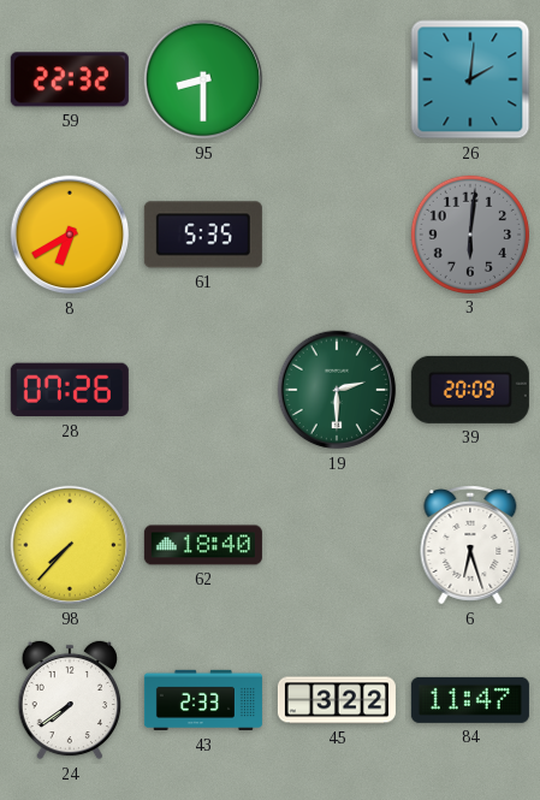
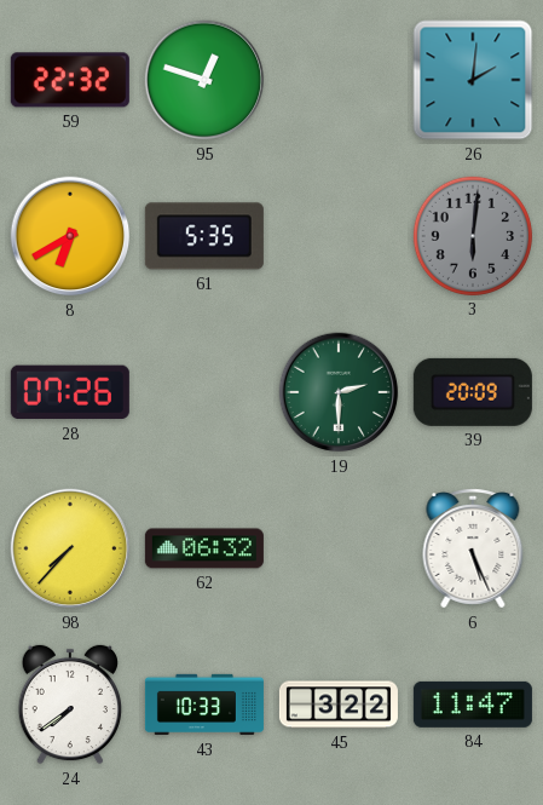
95: 8:30 -> 12:48 (204, 80)
62: 18:40 -> 06:32 (204, 548)
6: 6:27 -> 5:26 (473, 550)
43: 2:33 -> 10:33 (204, 705)
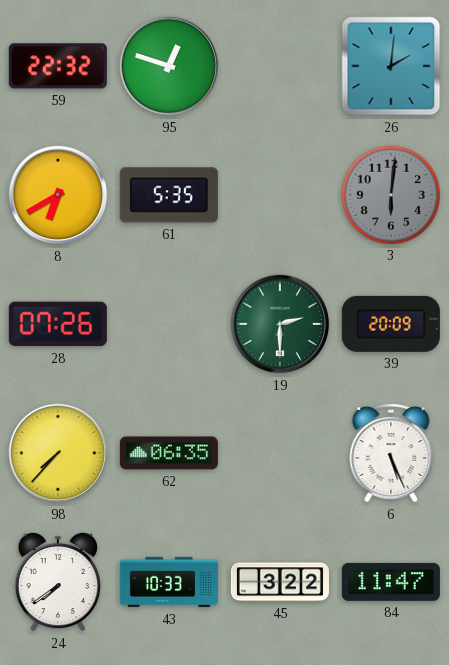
62: 06:32 -> 06:35 (169, 453)
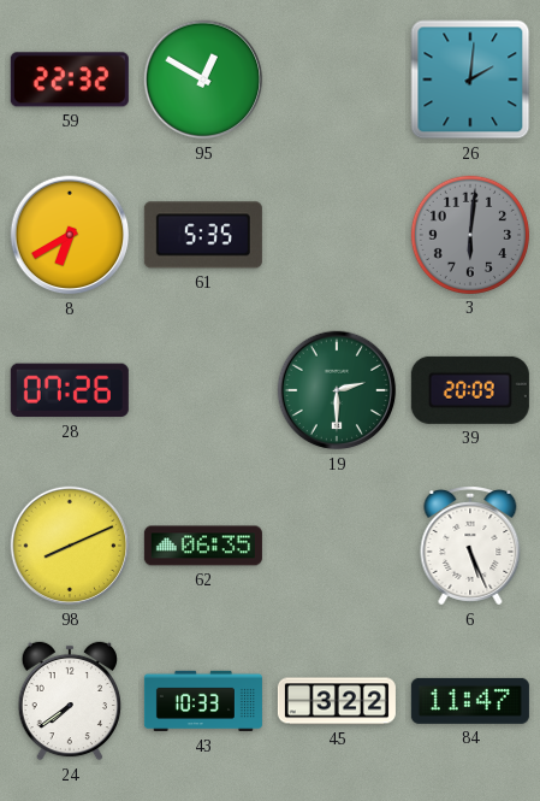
95: 12:48 -> 12:50 (203, 79)
98: 7:37 -> 8:11 (70, 546)
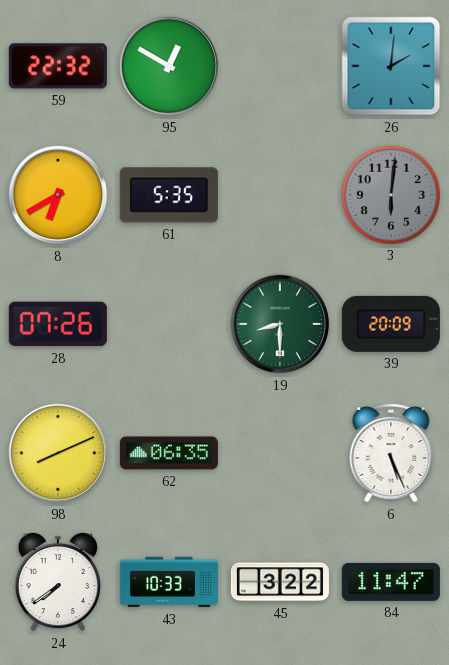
19: 2:30 -> 8:30 (280, 324)
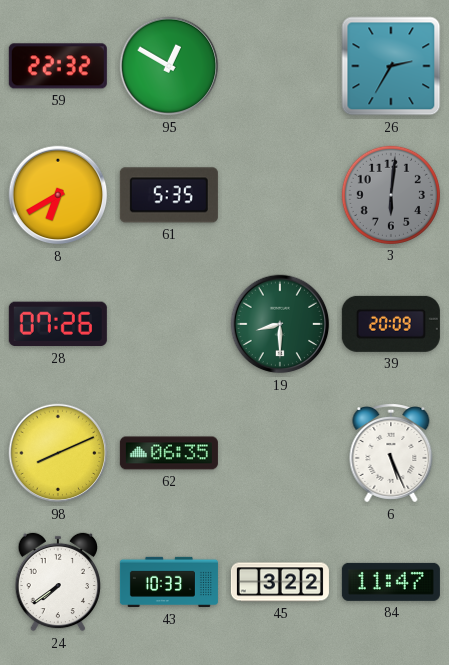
26: 2:01 -> 2:35 (391, 66)
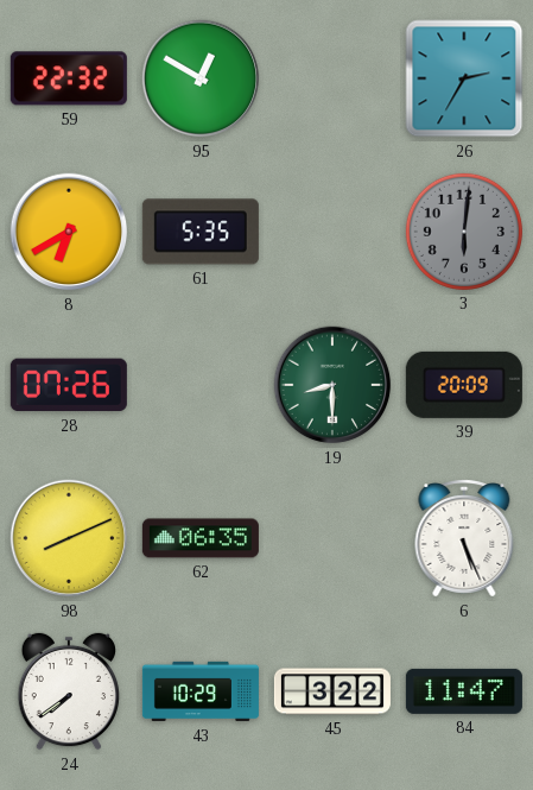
43: 10:33 -> 10:29 (201, 691)
